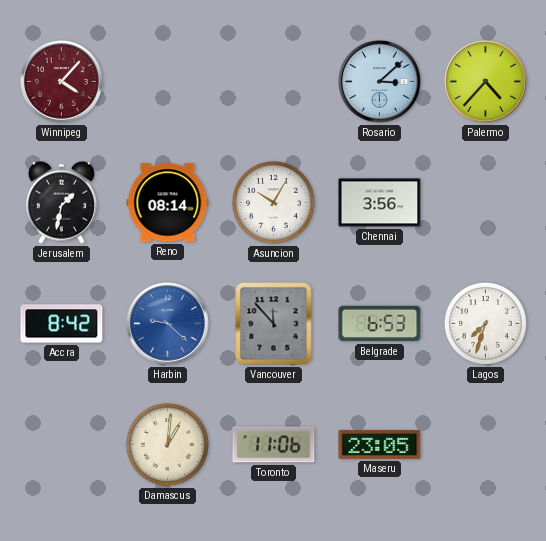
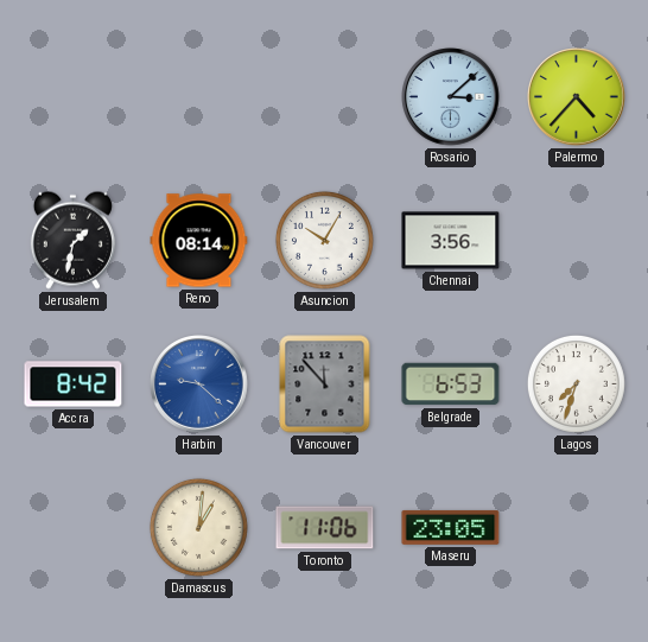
Winnipeg: 4:07 -> none (62, 82)
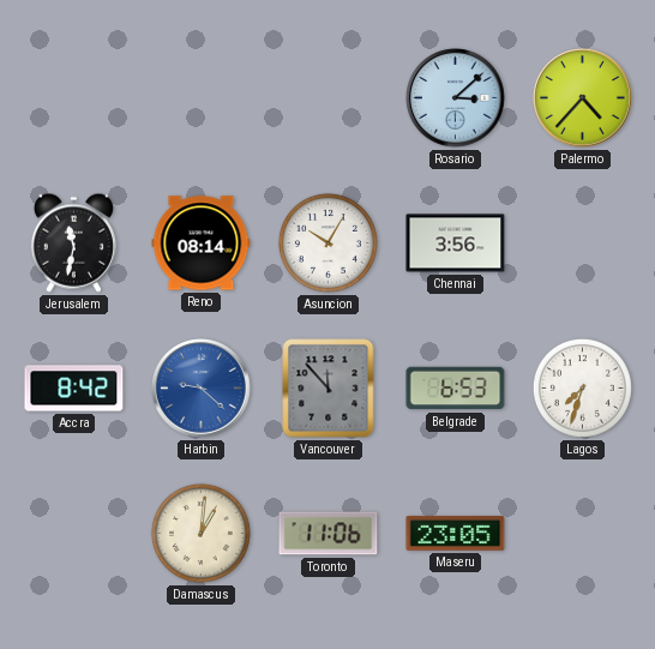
Jerusalem: 1:32 -> 11:32 (73, 242)
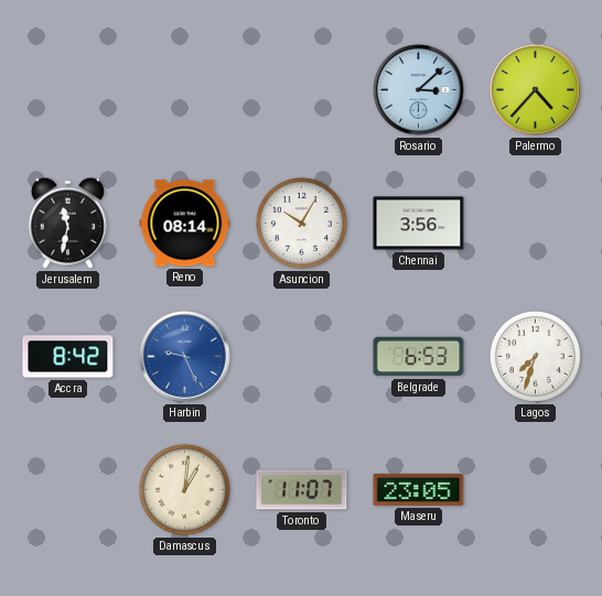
Harbin: 9:22 -> 9:26 (185, 357)
Vancouver: 11:53 -> none (329, 389)
Toronto: 11:06 -> 11:07 (302, 490)
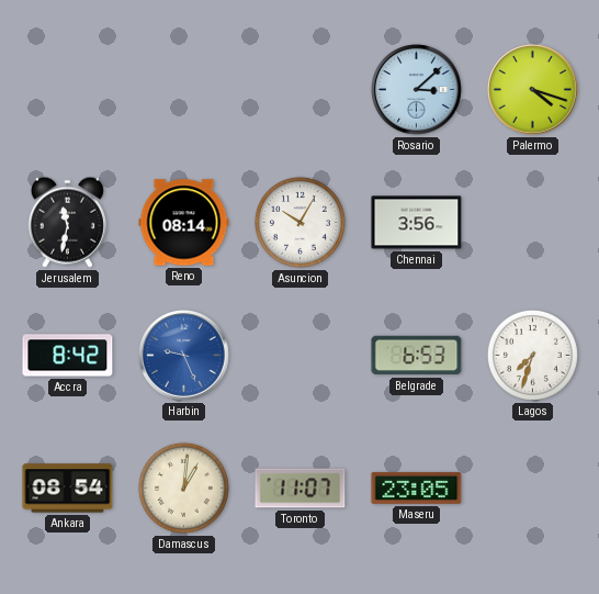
Palermo: 4:37 -> 4:18 (533, 90)
Ankara: none -> 08:54 (68, 489)
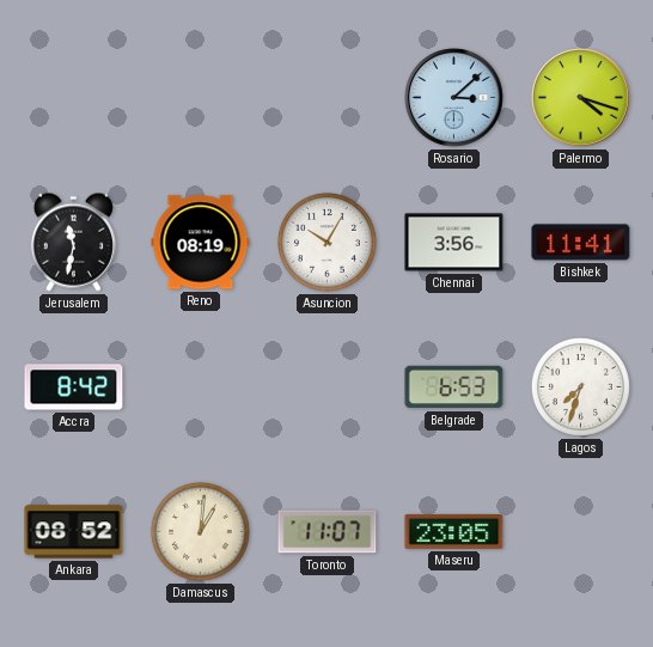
Reno: 08:14 -> 08:19 (201, 243)
Bishkek: none -> 11:41 (581, 243)
Harbin: 9:26 -> none (184, 356)
Ankara: 08:54 -> 08:52 (74, 532)
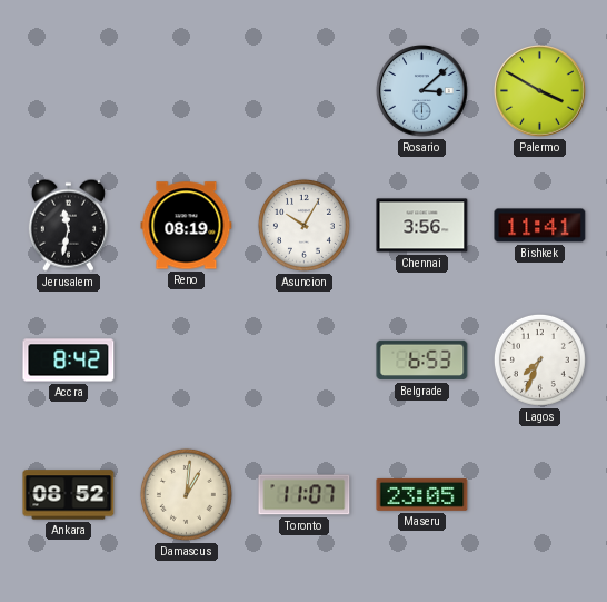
Palermo: 4:18 -> 3:50 (540, 91)
Lagos: 7:33 -> 7:34 (539, 359)
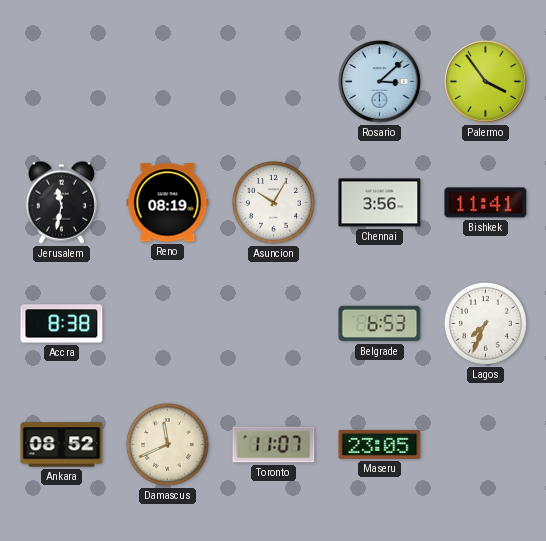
Palermo: 3:50 -> 3:54 (486, 82)
Accra: 8:42 -> 8:38 (62, 324)
Damascus: 1:01 -> 11:41 (167, 444)
